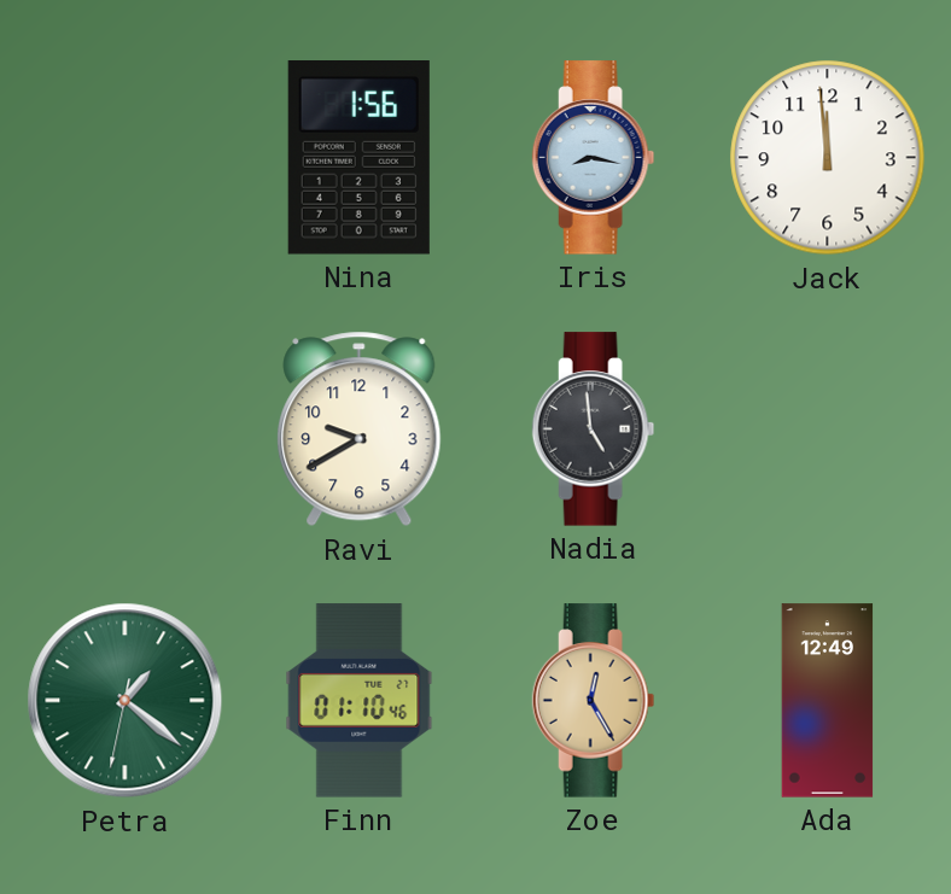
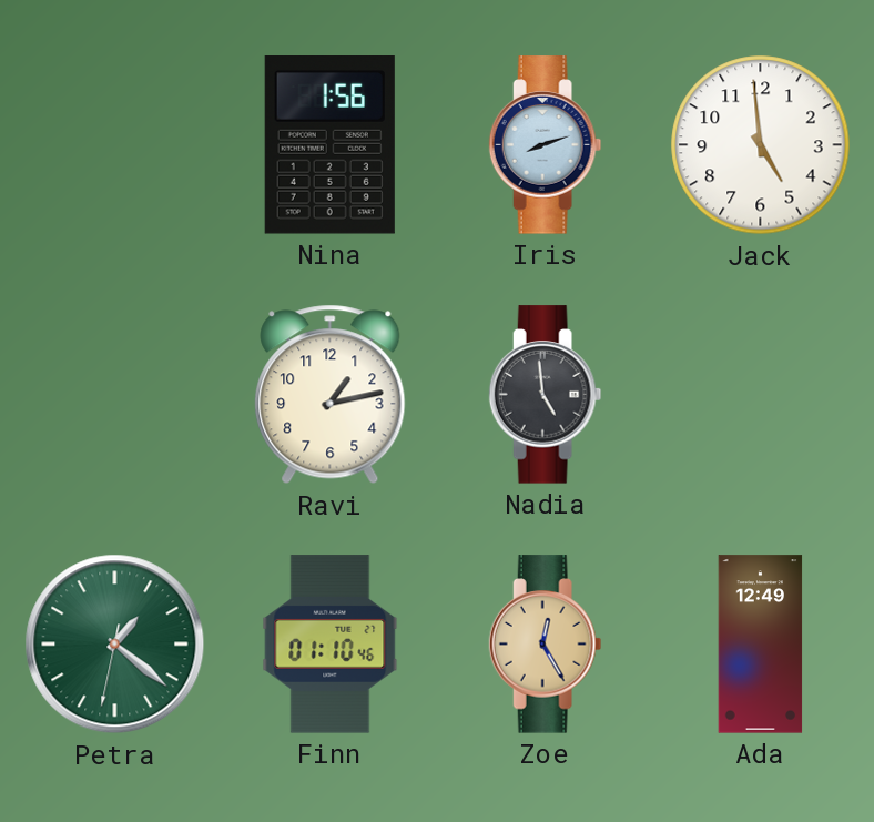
Iris: 8:17 -> 8:12 (546, 145)
Jack: 11:59 -> 4:59 (761, 145)
Ravi: 9:40 -> 1:13 (331, 395)
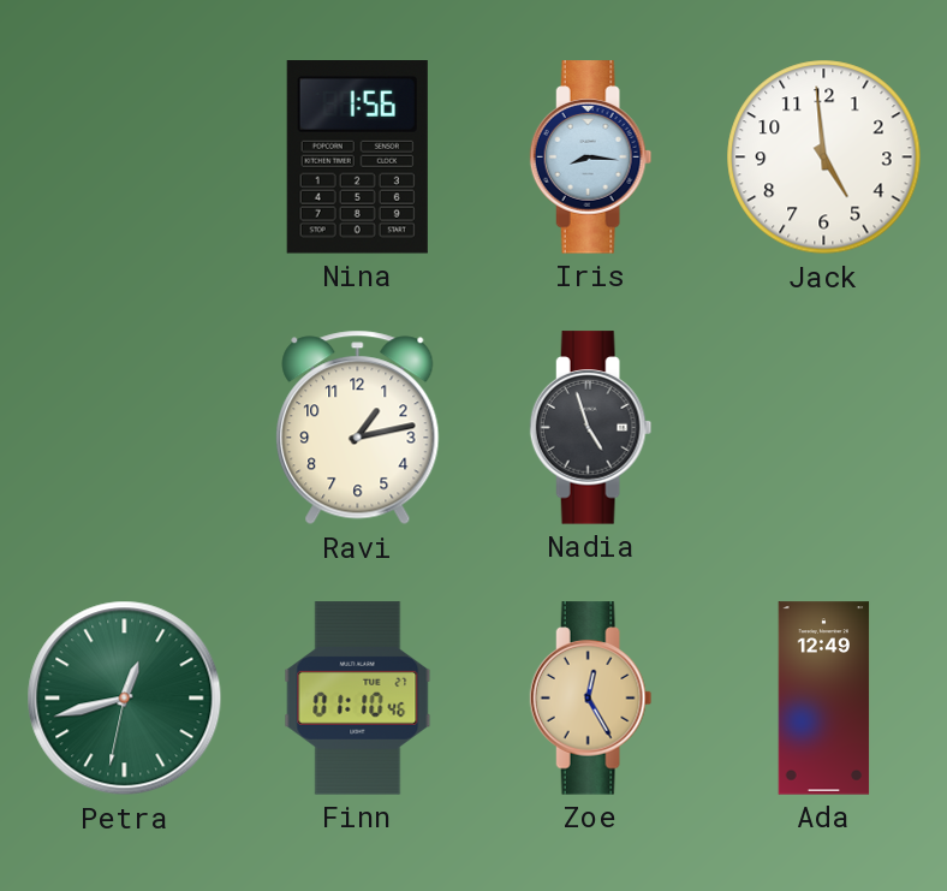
Iris: 8:12 -> 8:16 (591, 158)
Nadia: 4:59 -> 4:57 (591, 428)
Petra: 1:21 -> 12:42 (125, 699)
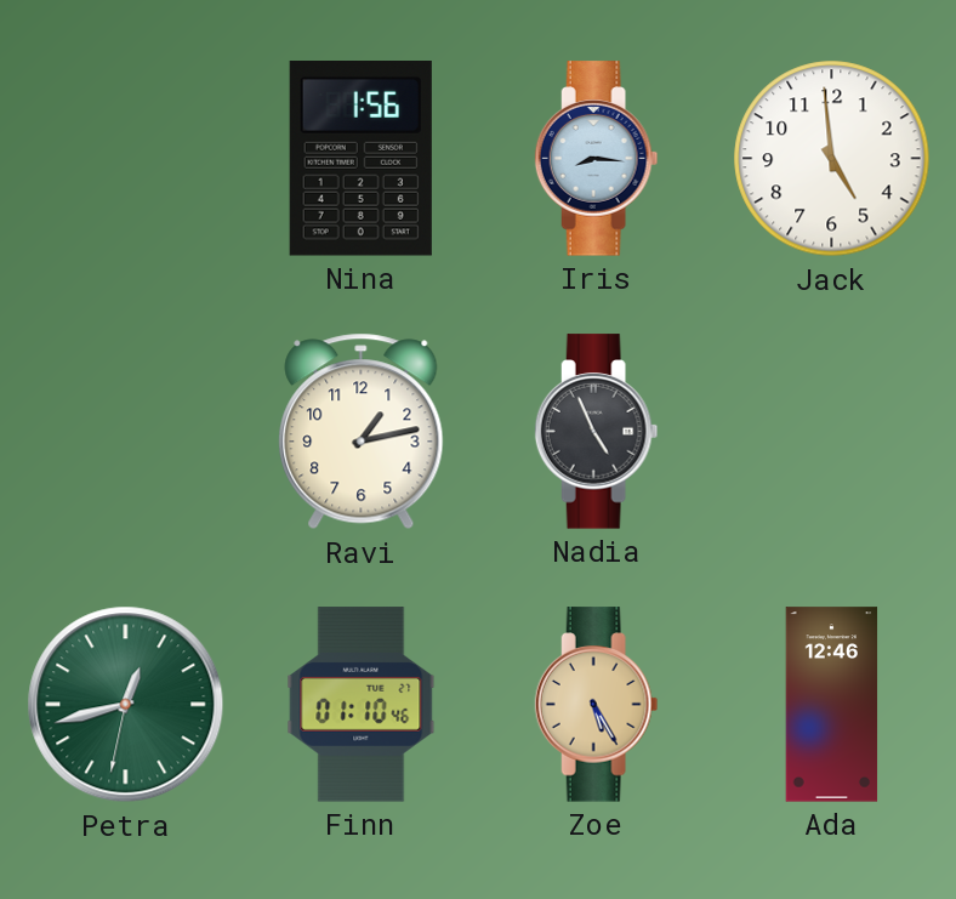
Nadia: 4:57 -> 4:56 (597, 432)
Zoe: 12:25 -> 5:25 (597, 705)
Ada: 12:49 -> 12:46 (832, 705)
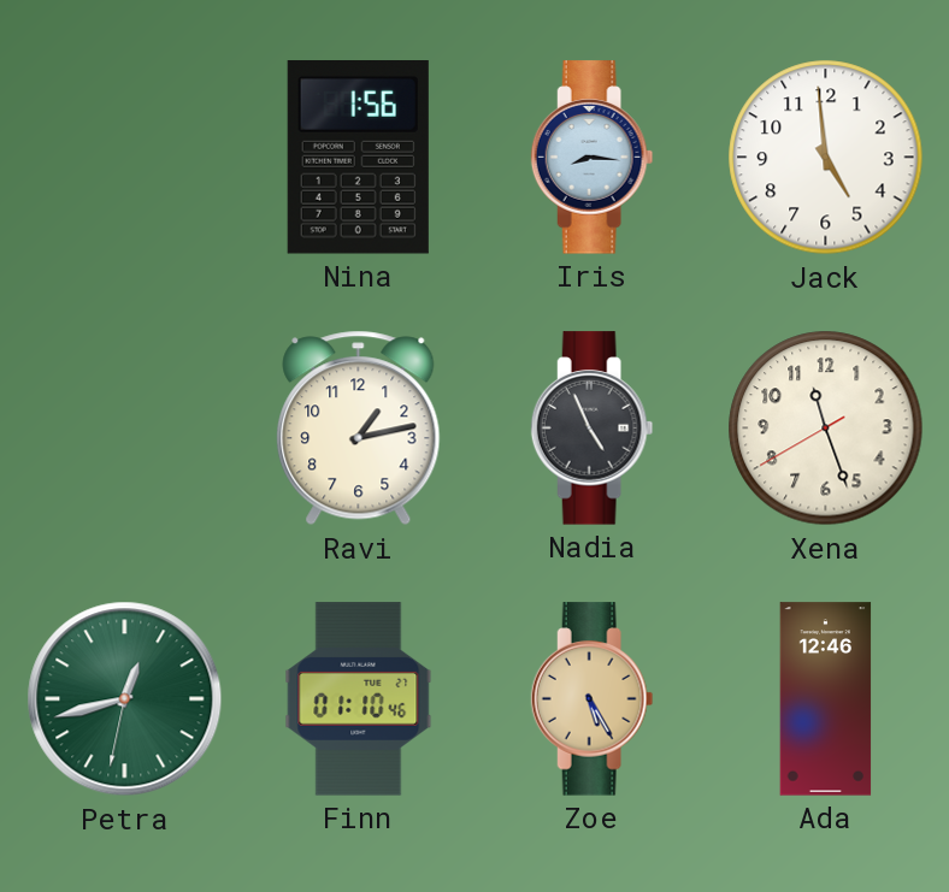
Xena: none -> 11:26 (826, 429)
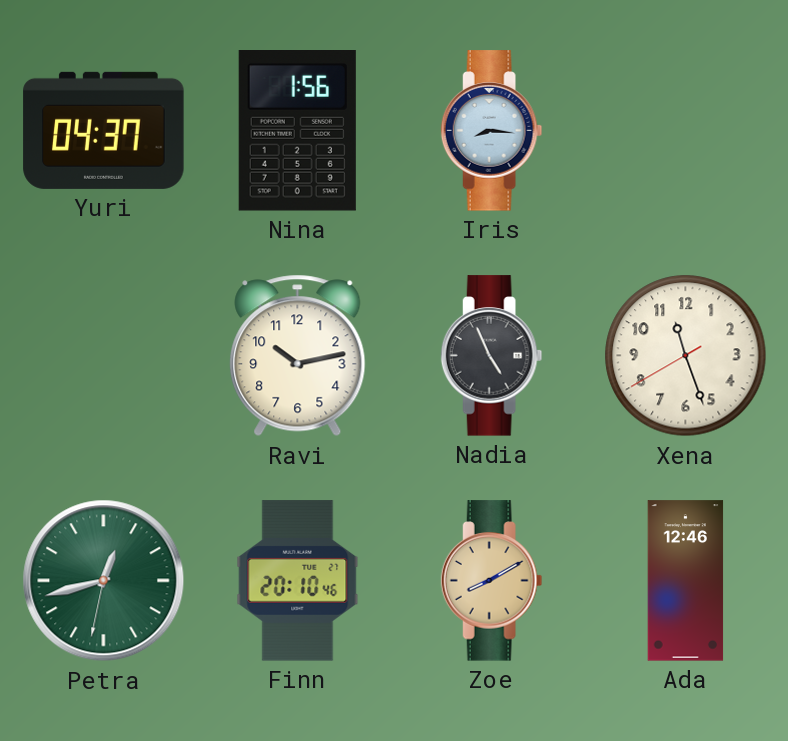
Yuri: none -> 04:37 (104, 130)
Jack: 4:59 -> none (826, 158)
Ravi: 1:13 -> 10:13 (298, 356)
Finn: 01:10 -> 20:10 (298, 581)
Zoe: 5:25 -> 8:10 (492, 581)
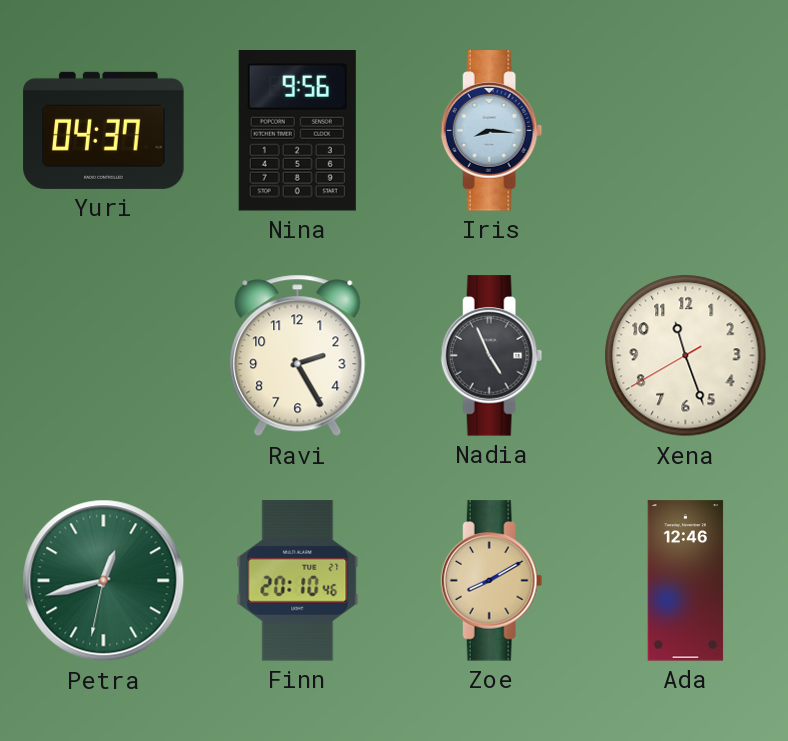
Nina: 1:56 -> 9:56 (297, 131)
Ravi: 10:13 -> 2:25 (298, 356)
